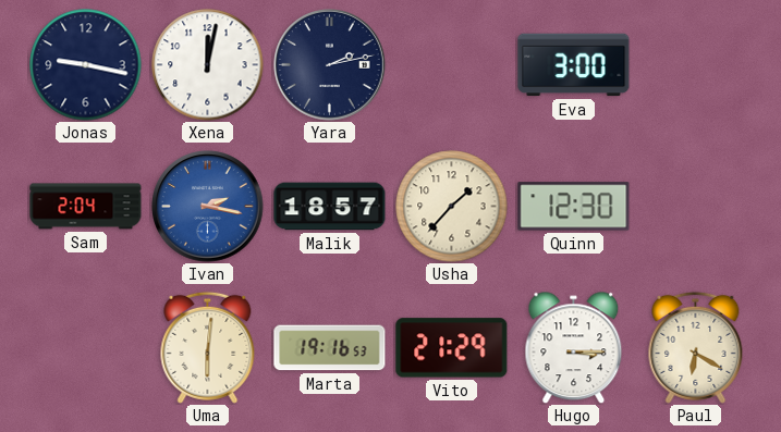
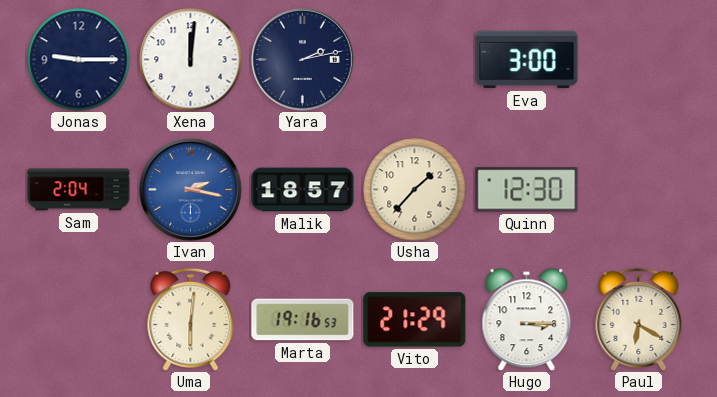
Jonas: 9:17 -> 9:15 (79, 60)
Xena: 12:02 -> 12:01 (191, 60)
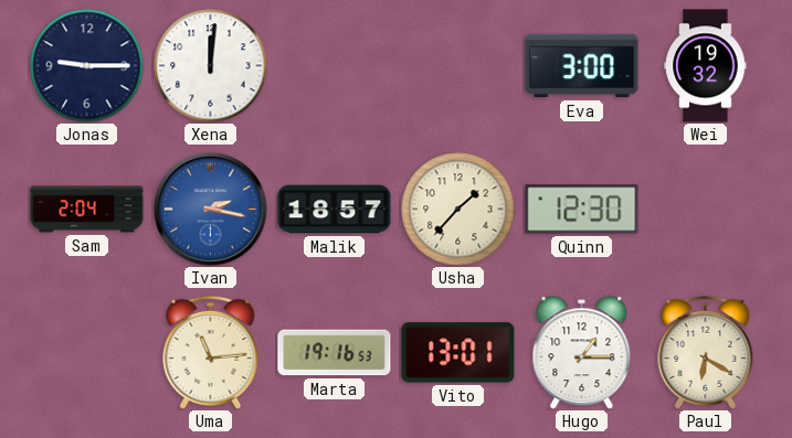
Yara: 2:13 -> none (303, 60)
Wei: none -> 19:32 (706, 66)
Uma: 6:01 -> 11:14 (211, 352)
Vito: 21:29 -> 13:01 (458, 353)
Hugo: 3:15 -> 1:15 (582, 352)
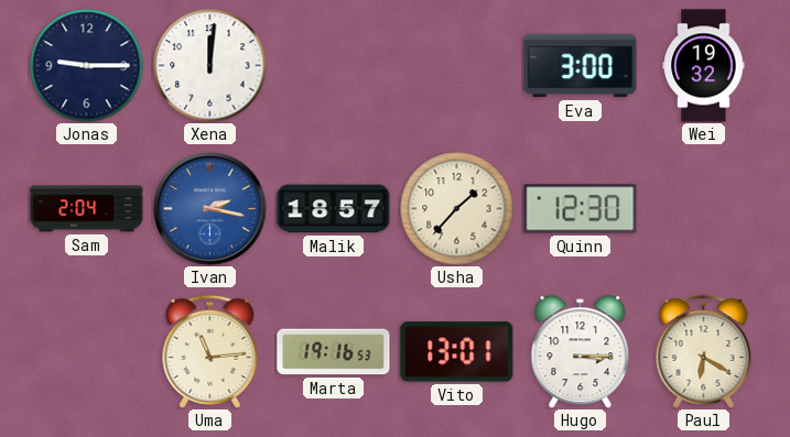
Hugo: 1:15 -> 3:15 (581, 351)
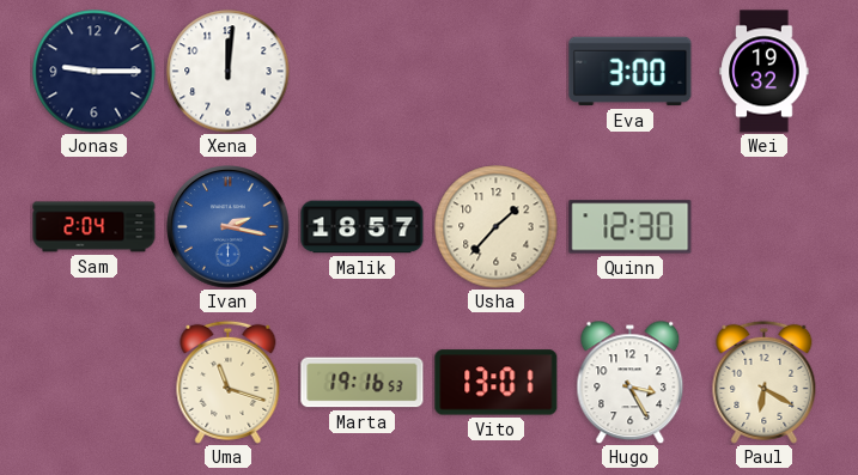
Uma: 11:14 -> 11:18 (229, 382)
Hugo: 3:15 -> 3:25 (631, 382)
